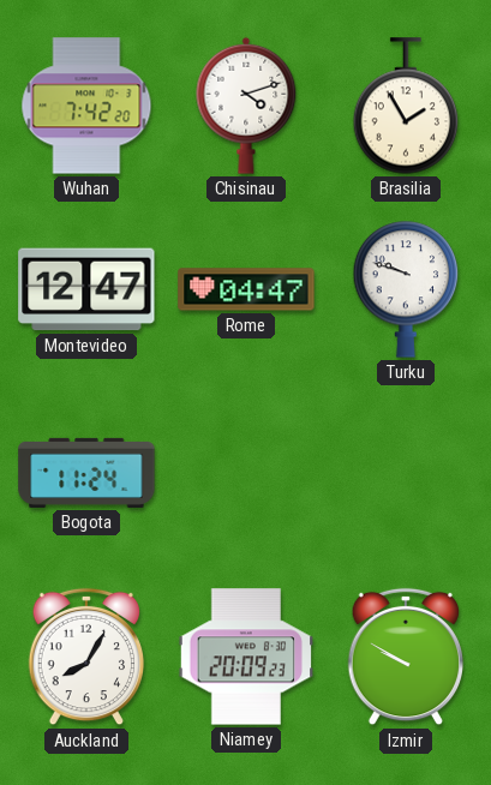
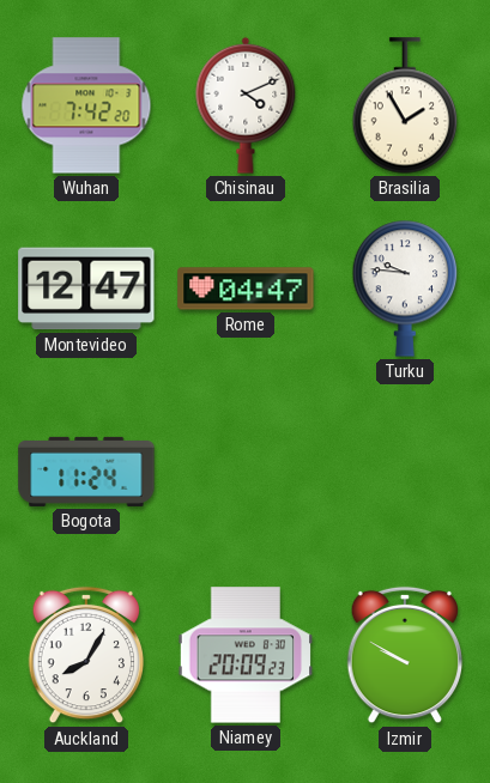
Chisinau: 4:12 -> 4:11 (246, 105)
Turku: 9:48 -> 9:46 (405, 289)
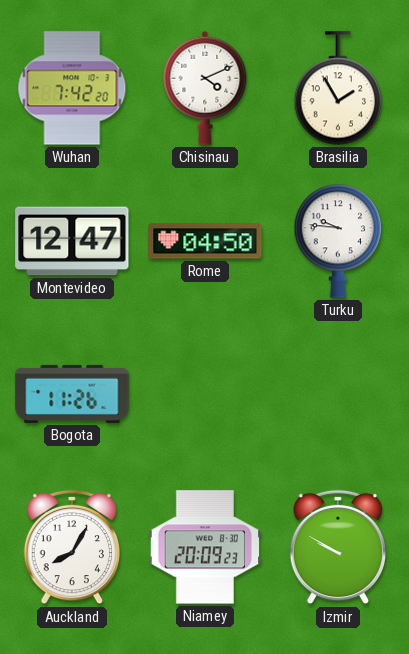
Rome: 04:47 -> 04:50 (205, 241)
Bogota: 11:24 -> 11:26 (72, 394)
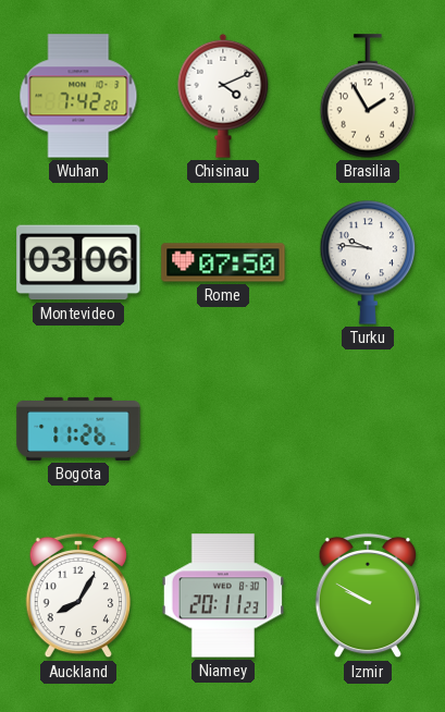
Montevideo: 12:47 -> 03:06 (78, 262)
Rome: 04:50 -> 07:50 (223, 262)
Niamey: 20:09 -> 20:11 (223, 596)
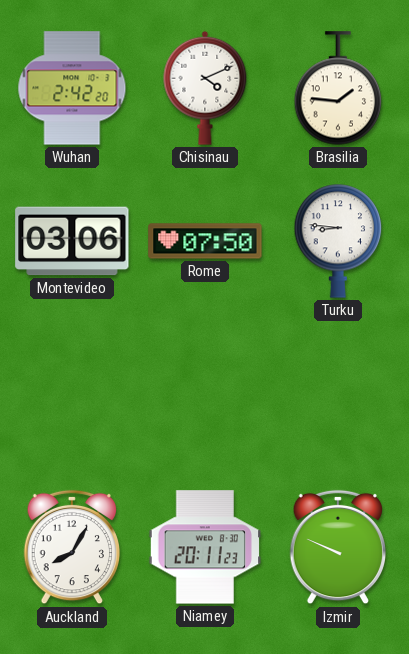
Wuhan: 7:42 -> 2:42 (72, 88)
Brasilia: 1:55 -> 1:46 (338, 88)
Turku: 9:46 -> 8:46 (338, 241)
Bogota: 11:26 -> none (78, 429)
Izmir: 9:50 -> 9:49 (337, 547)
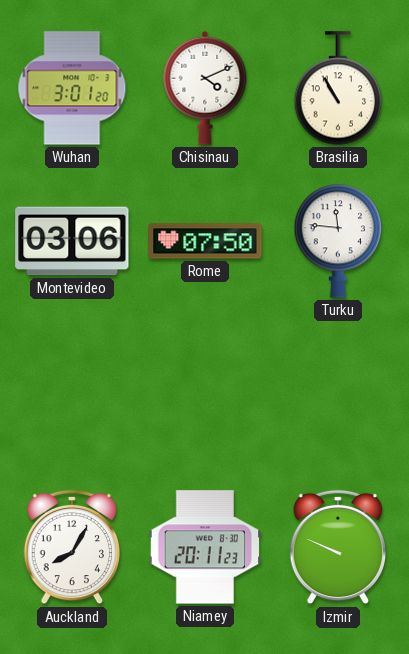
Wuhan: 2:42 -> 3:01 (72, 88)
Brasilia: 1:46 -> 10:55 (338, 88)
Turku: 8:46 -> 11:46 (338, 241)
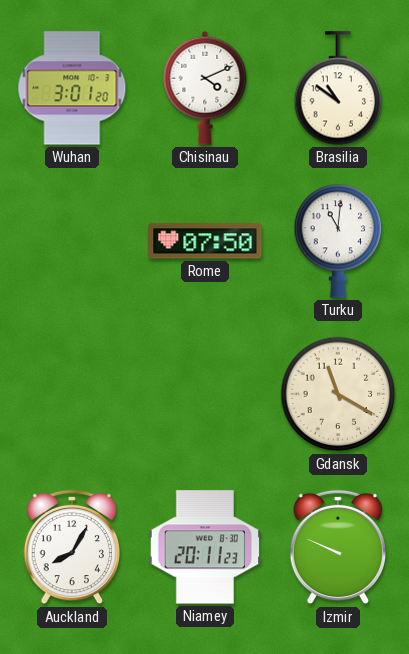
Brasilia: 10:55 -> 10:51 (338, 88)
Montevideo: 03:06 -> none (72, 241)
Turku: 11:46 -> 11:01 (338, 241)
Gdansk: none -> 11:20 (338, 394)
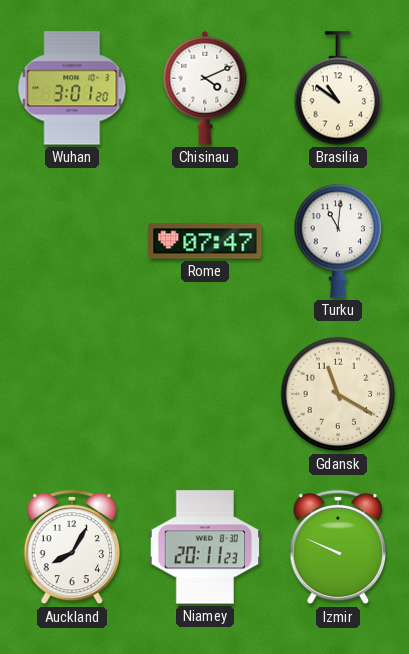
Rome: 07:50 -> 07:47 (205, 241)
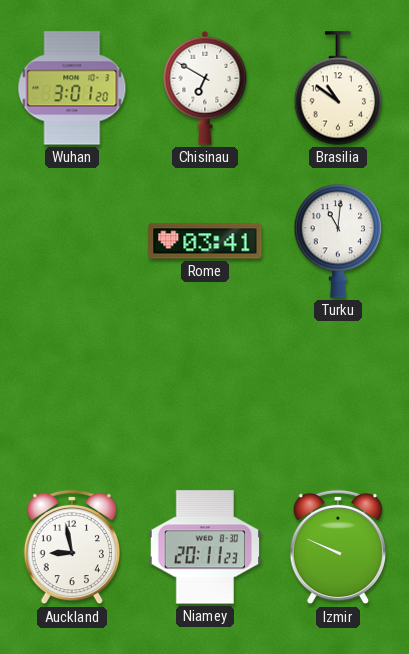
Chisinau: 4:11 -> 6:50 (205, 88)
Rome: 07:47 -> 03:41 (205, 241)
Gdansk: 11:20 -> none (338, 394)
Auckland: 8:05 -> 8:58 (71, 547)
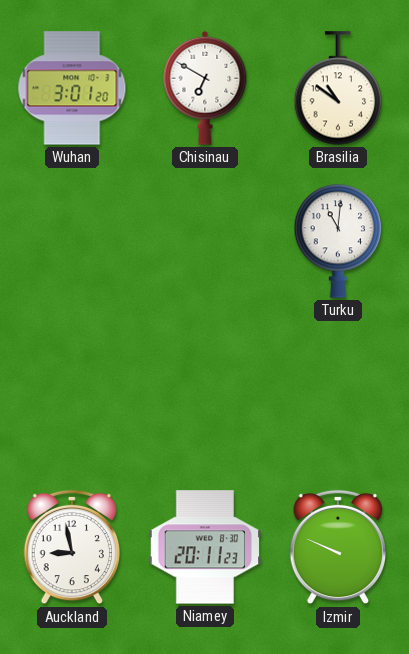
Rome: 03:41 -> none (205, 241)
